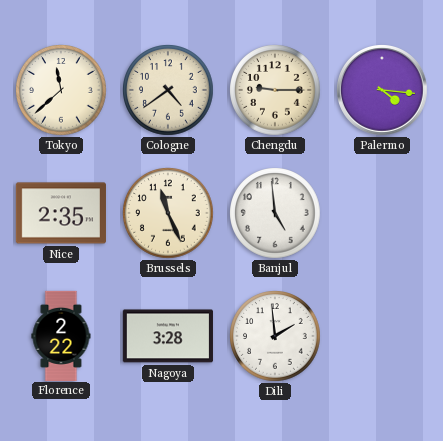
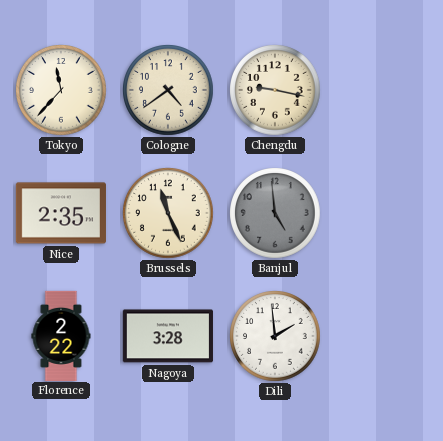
Tokyo: 11:38 -> 11:37 (61, 90)
Chengdu: 9:15 -> 9:17 (275, 90)
Palermo: 4:16 -> none (383, 91)
Banjul dial: white -> grey (275, 213)
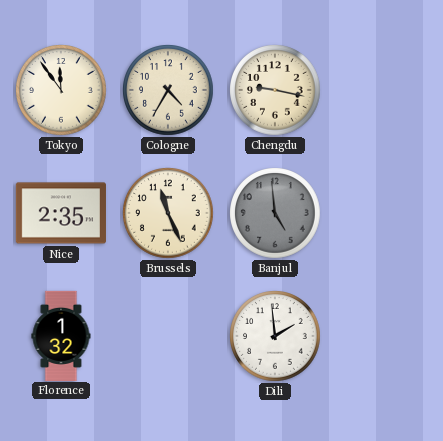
Tokyo: 11:37 -> 11:54 (61, 90)
Cologne: 4:39 -> 4:35 (168, 90)
Florence: 2:22 -> 1:32 (61, 335)
Nagoya: 3:28 -> none (168, 336)
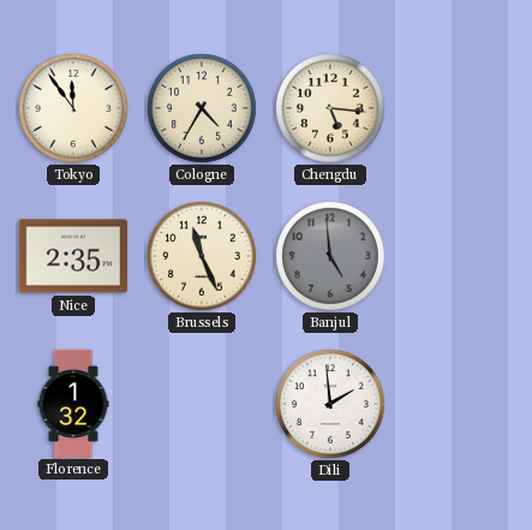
Chengdu: 9:17 -> 5:16 (330, 108)
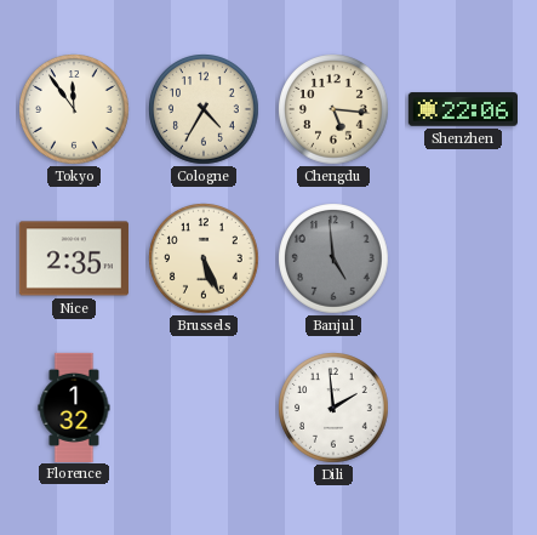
Shenzhen: none -> 22:06 (462, 109)
Brussels: 11:26 -> 5:26 (204, 258)
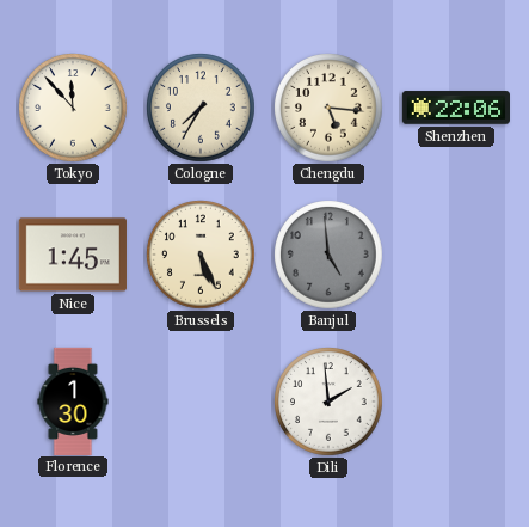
Tokyo: 11:54 -> 11:53 (73, 108)
Cologne: 4:35 -> 7:35 (201, 108)
Nice: 2:35 -> 1:45 (73, 255)
Florence: 1:32 -> 1:30 (73, 400)
